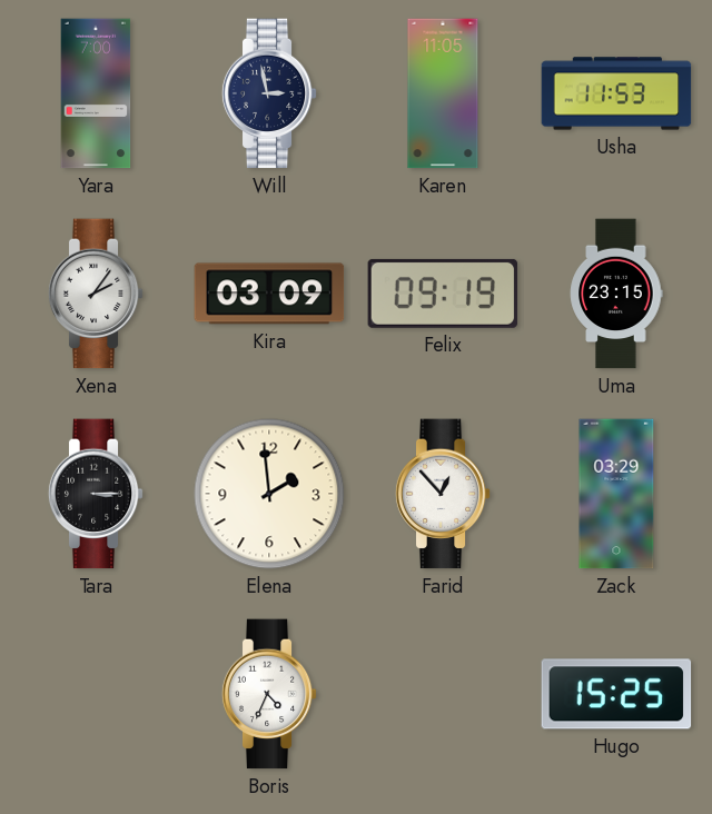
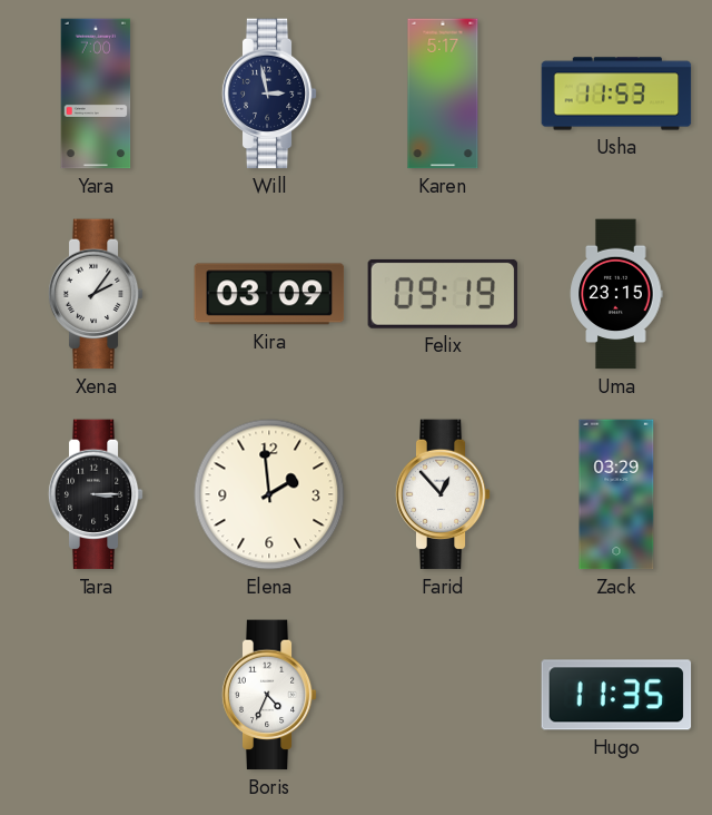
Karen: 11:05 -> 5:17 (443, 94)
Hugo: 15:25 -> 11:35 (616, 695)
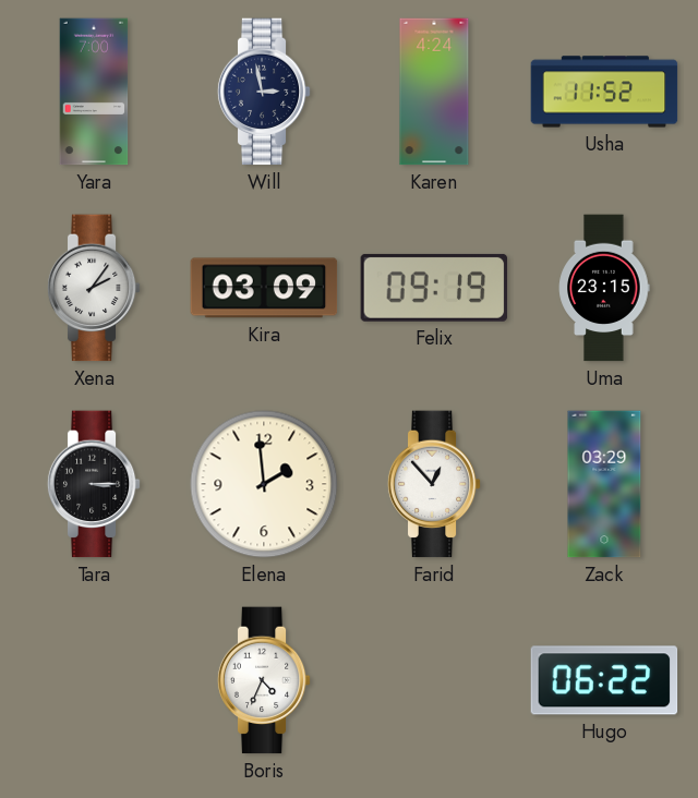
Karen: 5:17 -> 4:24 (434, 92)
Usha: 11:53 -> 11:52 (604, 92)
Hugo: 11:35 -> 06:22 (604, 680)
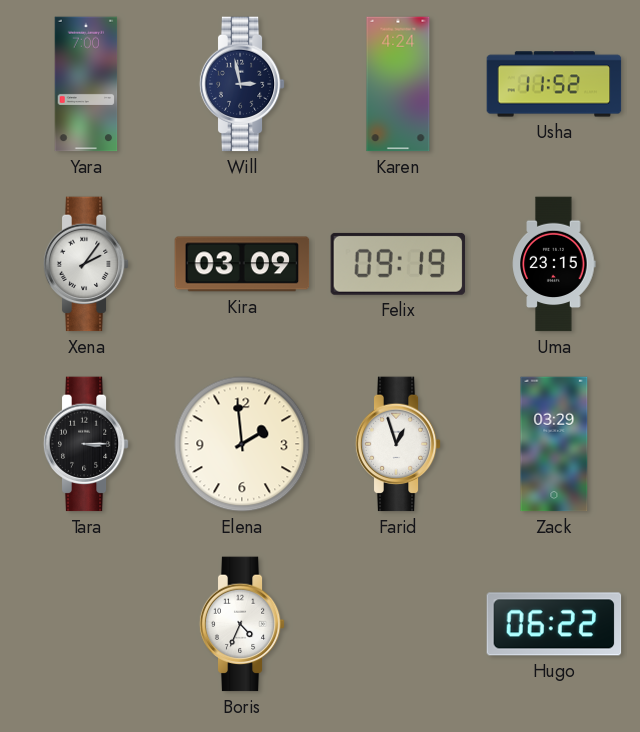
Farid: 12:53 -> 12:57 (398, 444)
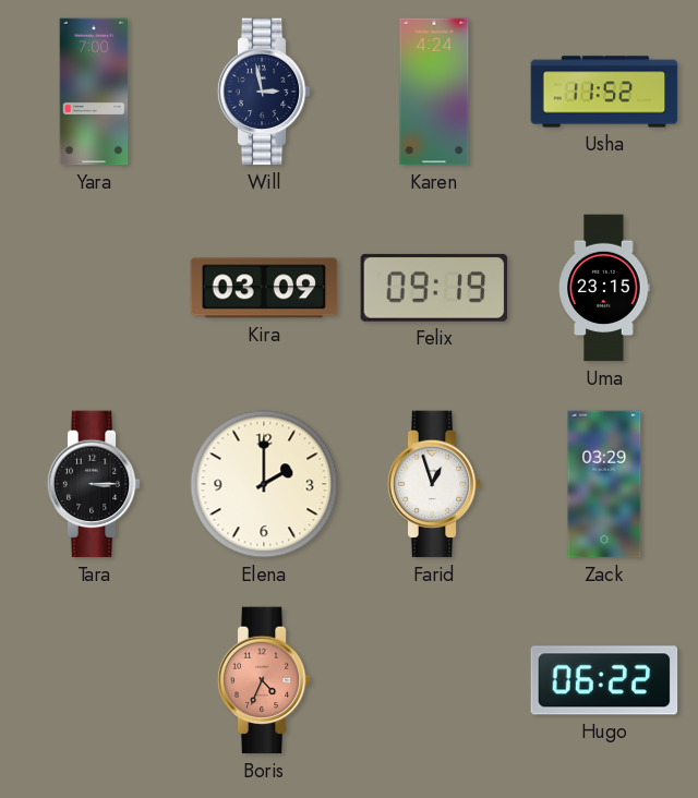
Xena: 2:06 -> none (86, 264)
Elena: 1:59 -> 2:00 (264, 484)
Boris dial: white -> salmon (264, 680)
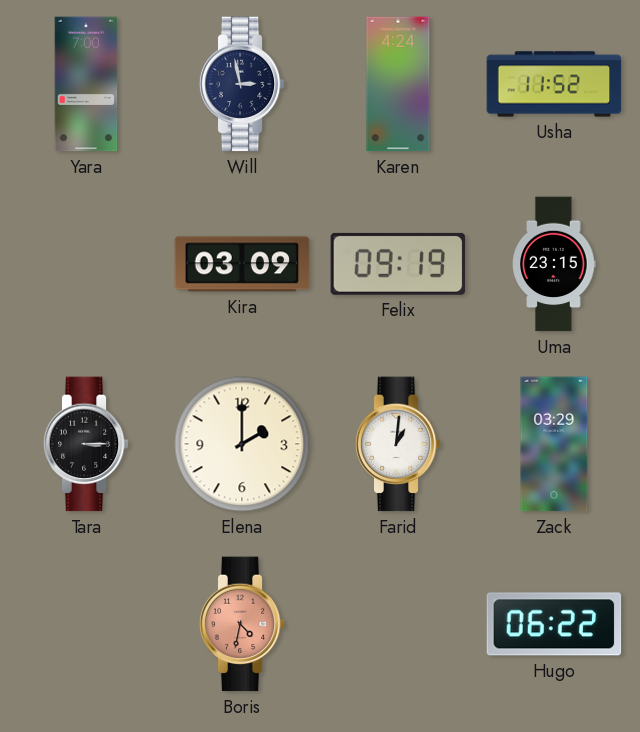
Farid: 12:57 -> 1:01 (398, 444)
Boris: 4:34 -> 4:32 (242, 624)
